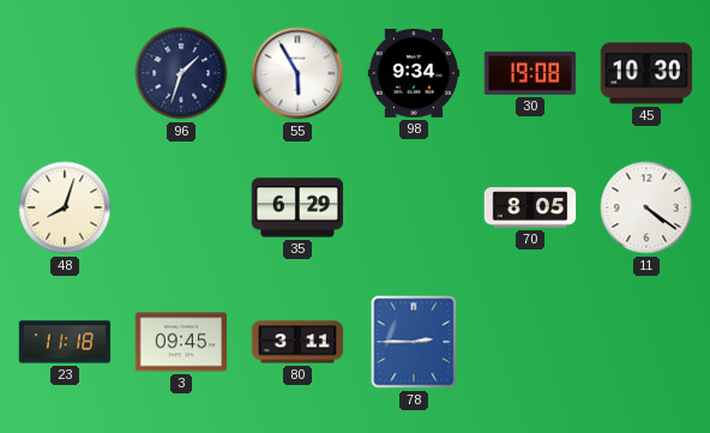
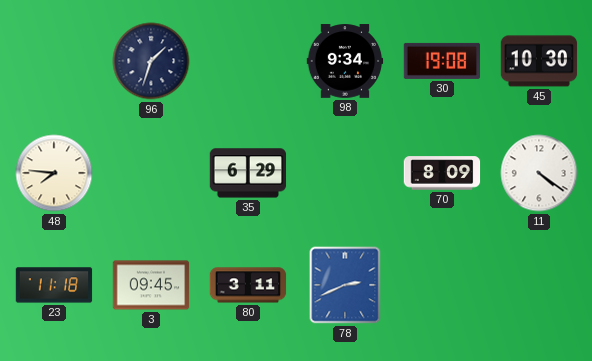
55: 5:55 -> none (297, 73)
48: 8:03 -> 7:46 (54, 173)
70: 8:05 -> 8:09 (442, 173)
78: 2:45 -> 2:41 (345, 285)
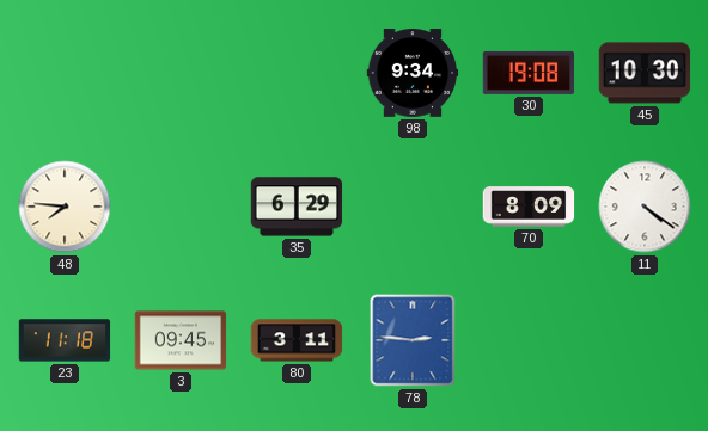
96: 1:33 -> none (151, 61)
78: 2:41 -> 2:46 (413, 340)
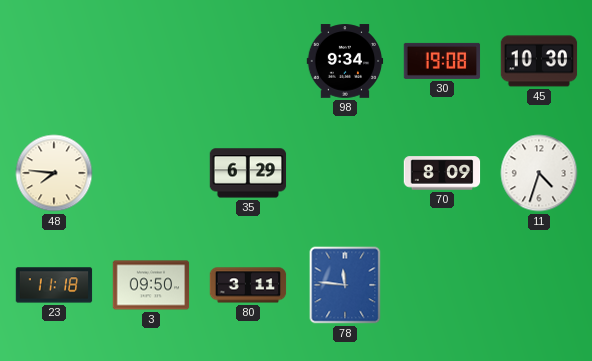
11: 4:21 -> 4:33 (539, 173)
3: 09:45 -> 09:50 (151, 285)
78: 2:46 -> 11:46 (345, 285)
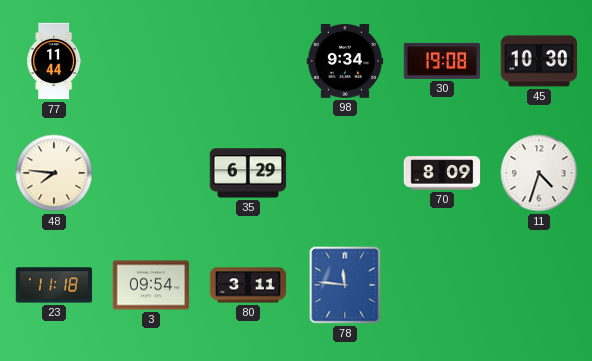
77: none -> 11:44 (54, 61)
3: 09:50 -> 09:54 (151, 285)
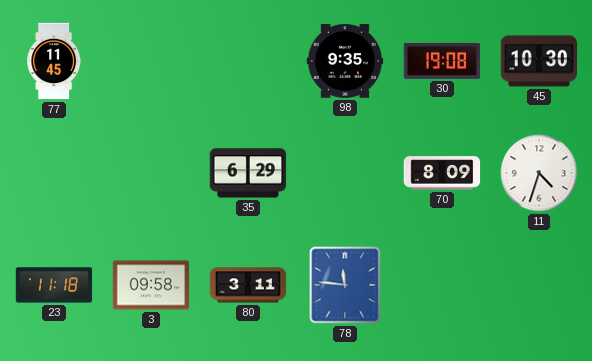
77: 11:44 -> 11:45 (54, 61)
98: 9:34 -> 9:35 (345, 61)
48: 7:46 -> none (54, 173)
3: 09:54 -> 09:58 (151, 285)
